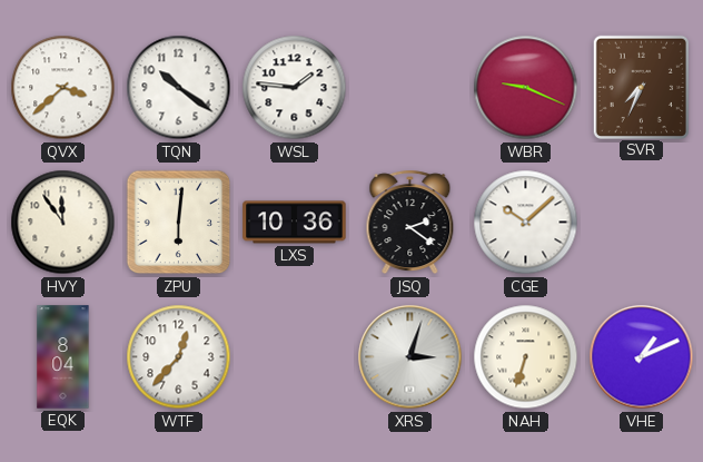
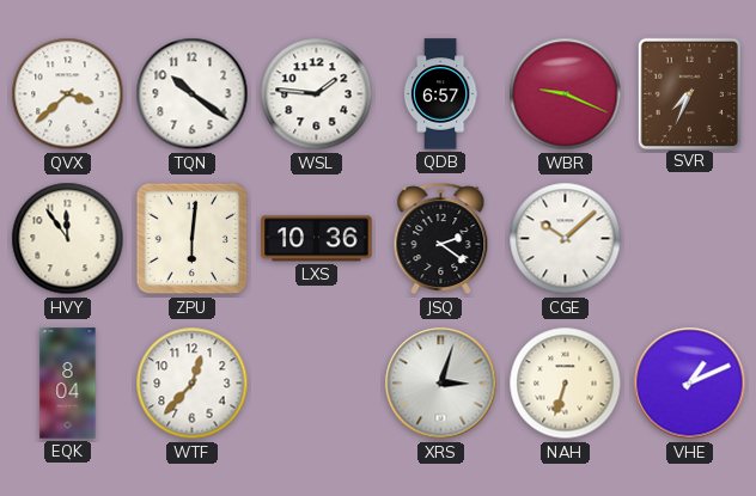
QDB: none -> 6:57 (440, 94)
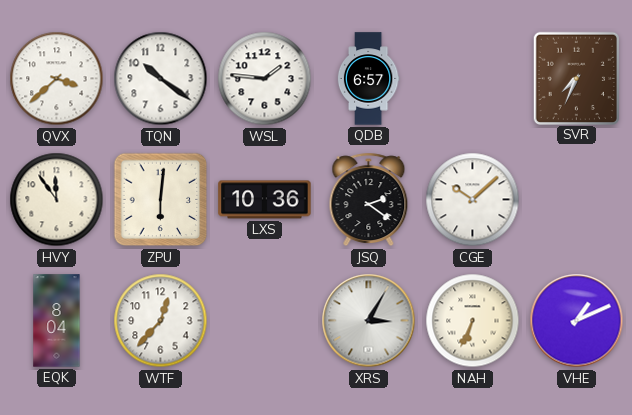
WBR: 9:19 -> none (566, 94)
XRS: 3:03 -> 3:05 (369, 321)
NAH: 6:33 -> 6:34 (473, 321)
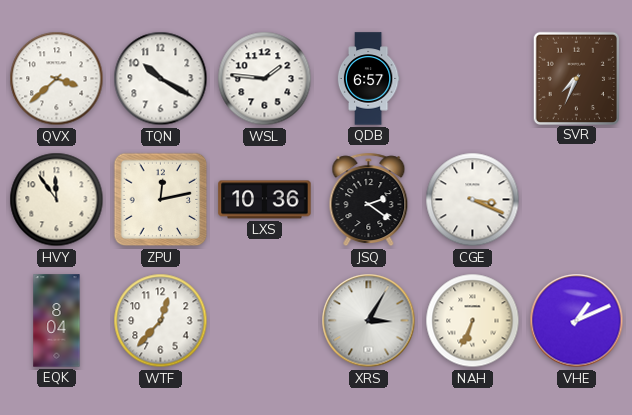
TQN: 10:21 -> 10:20 (161, 79)
ZPU: 6:01 -> 12:13 (161, 200)
CGE: 10:08 -> 3:19 (473, 200)
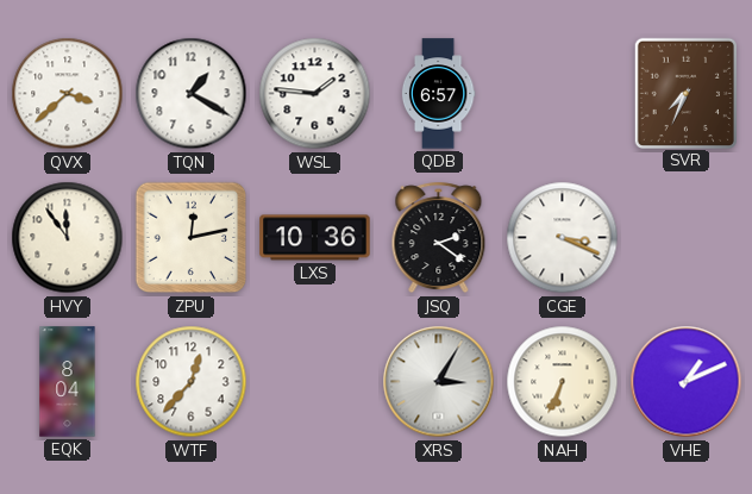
TQN: 10:20 -> 1:20 (192, 94)
